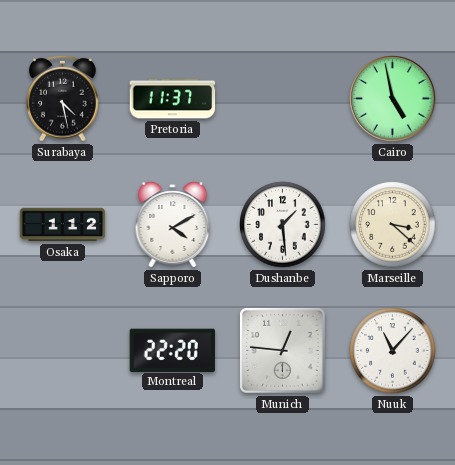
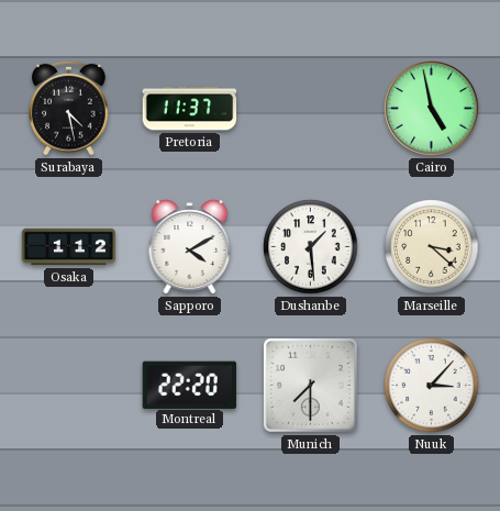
Munich: 12:46 -> 7:30 (310, 385)
Nuuk: 11:07 -> 3:07 (432, 386)
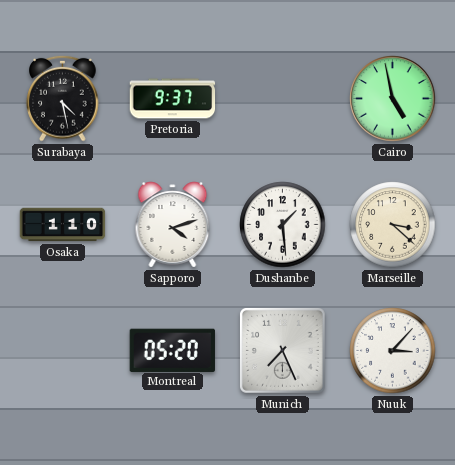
Pretoria: 11:37 -> 9:37 (173, 99)
Osaka: 1:12 -> 1:10 (63, 225)
Sapporo: 4:10 -> 4:12 (173, 225)
Montreal: 22:20 -> 05:20 (172, 350)
Munich: 7:30 -> 7:26 (282, 350)
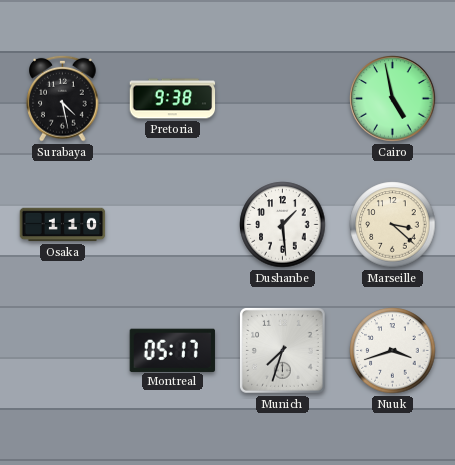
Pretoria: 9:37 -> 9:38 (173, 99)
Sapporo: 4:12 -> none (173, 225)
Montreal: 05:20 -> 05:17 (172, 350)
Munich: 7:26 -> 7:33 (282, 350)
Nuuk: 3:07 -> 3:42 (393, 351)
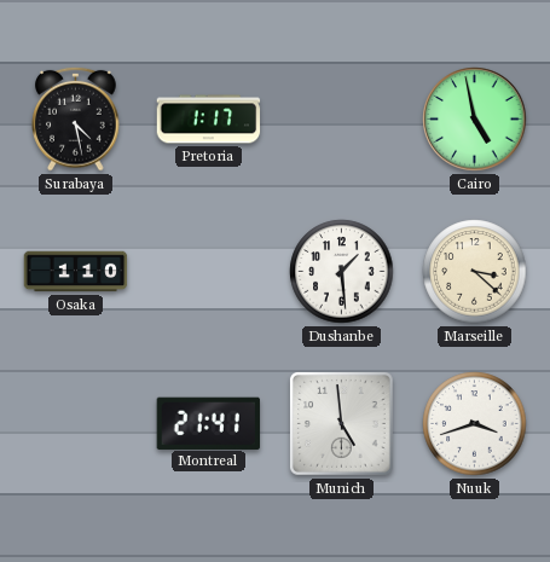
Pretoria: 9:38 -> 1:17 (209, 120)
Montreal: 05:17 -> 21:41 (208, 423)
Munich: 7:33 -> 4:59 (341, 423)
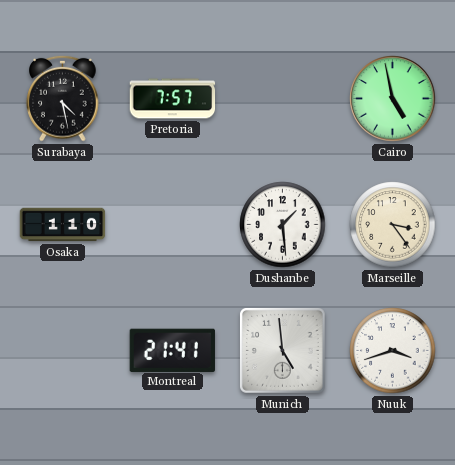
Pretoria: 1:17 -> 7:57 (173, 99)
Marseille: 3:22 -> 3:24 (393, 225)
